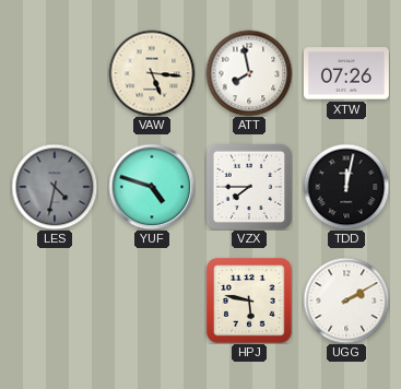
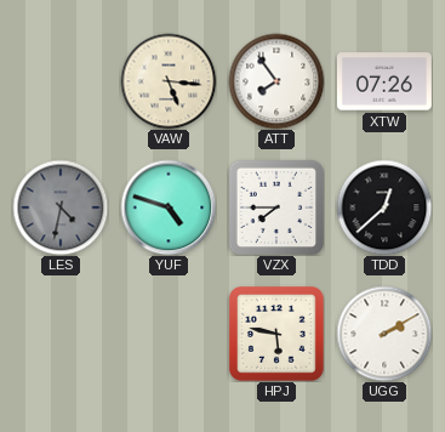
ATT: 7:58 -> 7:54 (276, 81)
TDD: 12:02 -> 12:38 (384, 208)
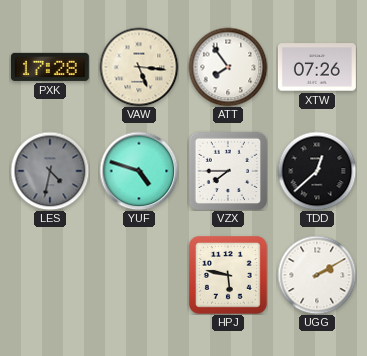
PXK: none -> 17:28 (50, 67)
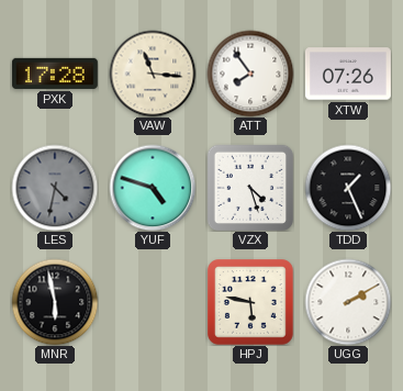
VAW: 5:16 -> 11:16 (153, 74)
VZX: 7:45 -> 4:27 (249, 187)
TDD: 12:38 -> 1:26 (348, 188)
MNR: none -> 5:58 (55, 302)
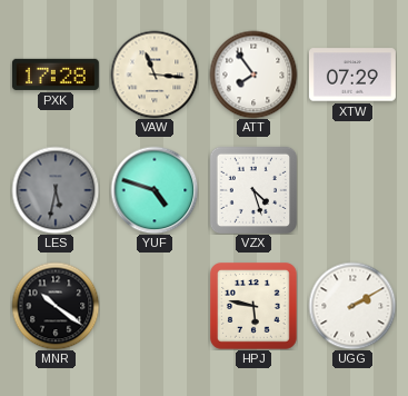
XTW: 07:26 -> 07:29 (352, 75)
LES: 4:32 -> 5:32 (56, 190)
TDD: 1:26 -> none (348, 188)
MNR: 5:58 -> 10:21 (56, 306)
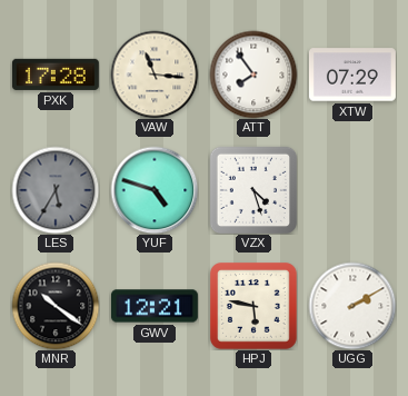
LES: 5:32 -> 5:35 (56, 190)
GWV: none -> 12:21 (155, 306)
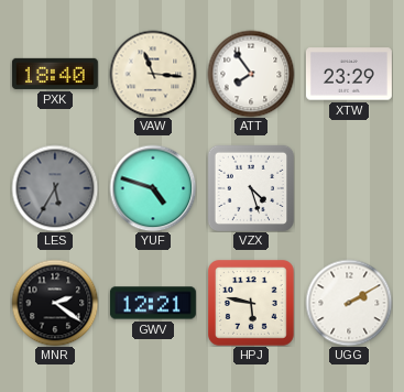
PXK: 17:28 -> 18:40 (55, 74)
XTW: 07:29 -> 23:29 (349, 74)
MNR: 10:21 -> 2:21 (55, 303)
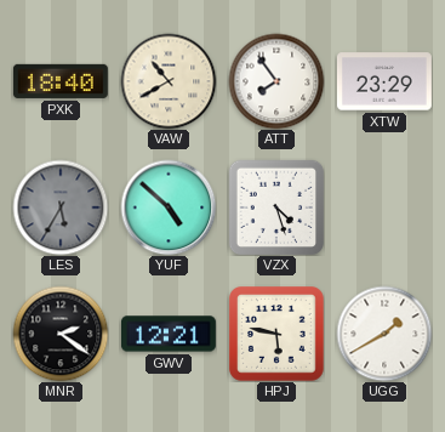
VAW: 11:16 -> 10:40 (169, 81)
YUF: 4:48 -> 4:52 (169, 208)
UGG: 2:10 -> 1:40 (384, 334)
